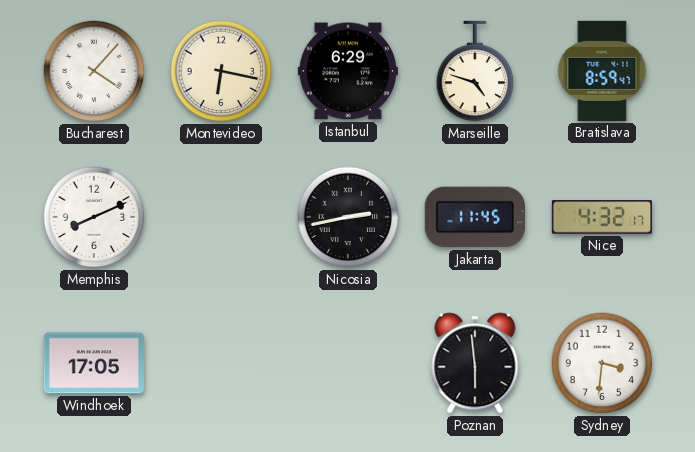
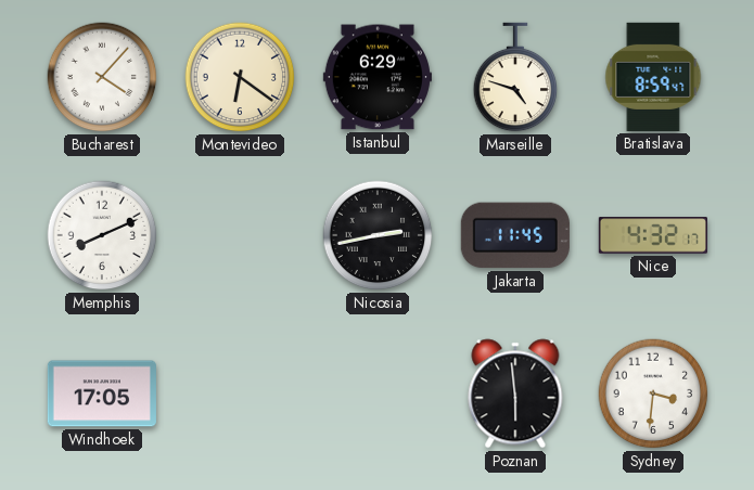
Montevideo: 6:17 -> 6:21 (240, 77)
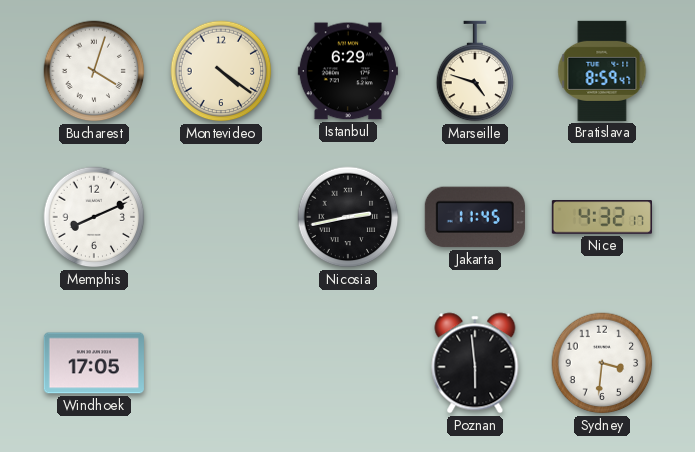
Bucharest: 4:07 -> 4:03 (94, 71)
Montevideo: 6:21 -> 4:21 (221, 71)
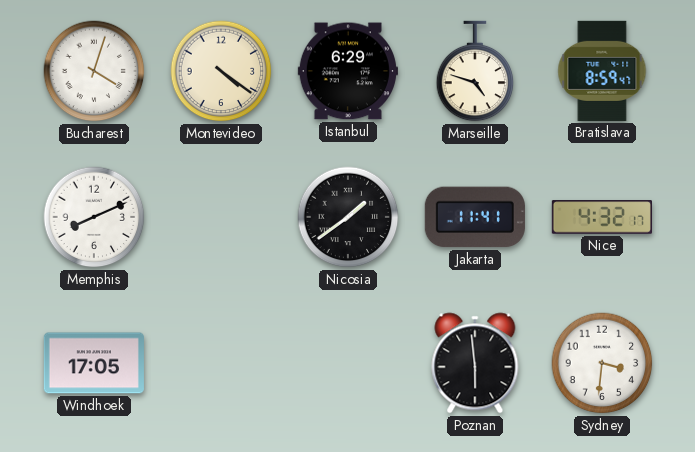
Nicosia: 2:43 -> 1:39 (348, 217)
Jakarta: 11:45 -> 11:41 (475, 217)
